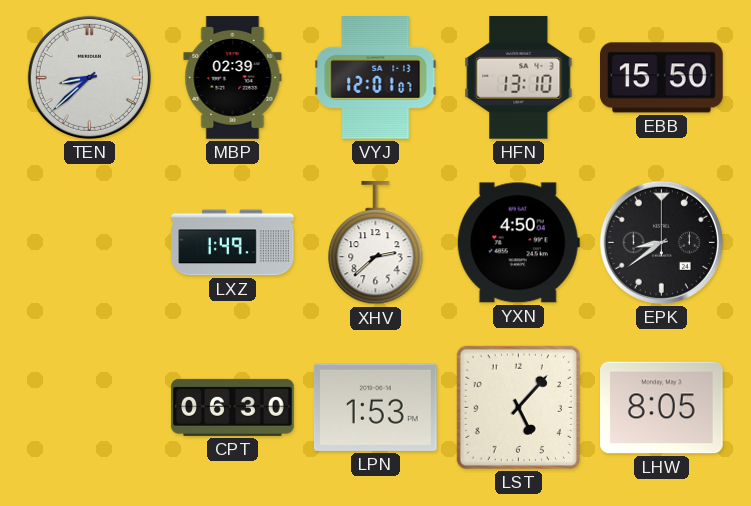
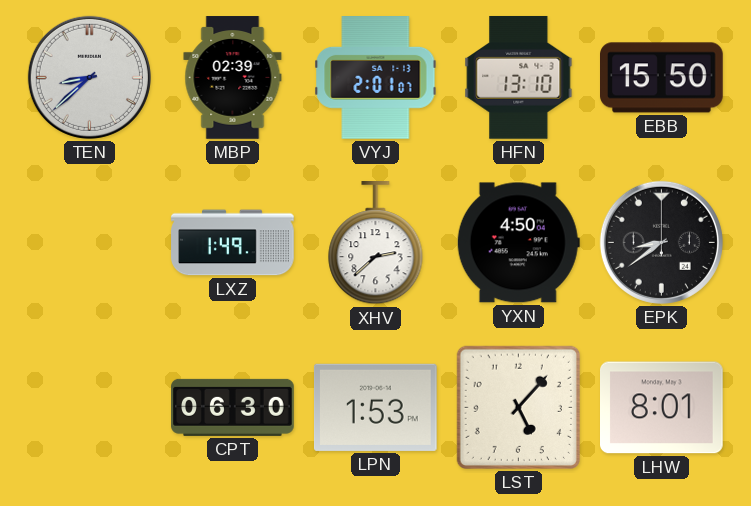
VYJ: 12:01 -> 2:01 (376, 78)
LHW: 8:05 -> 8:01 (662, 408)
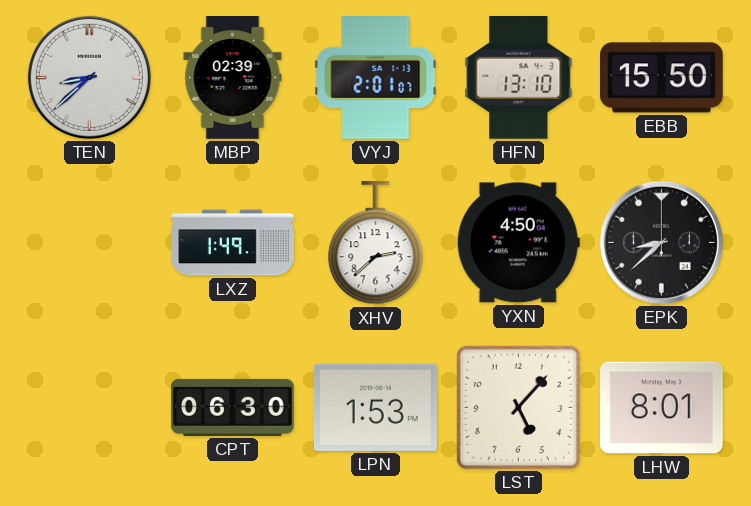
EPK: 8:39 -> 8:38 (661, 242)
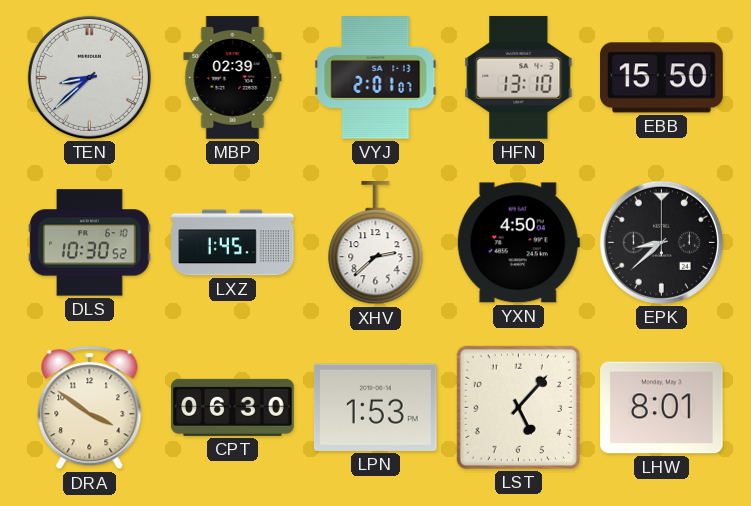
DLS: none -> 10:30 (90, 243)
LXZ: 1:49 -> 1:45 (233, 243)
DRA: none -> 3:51 (90, 408)
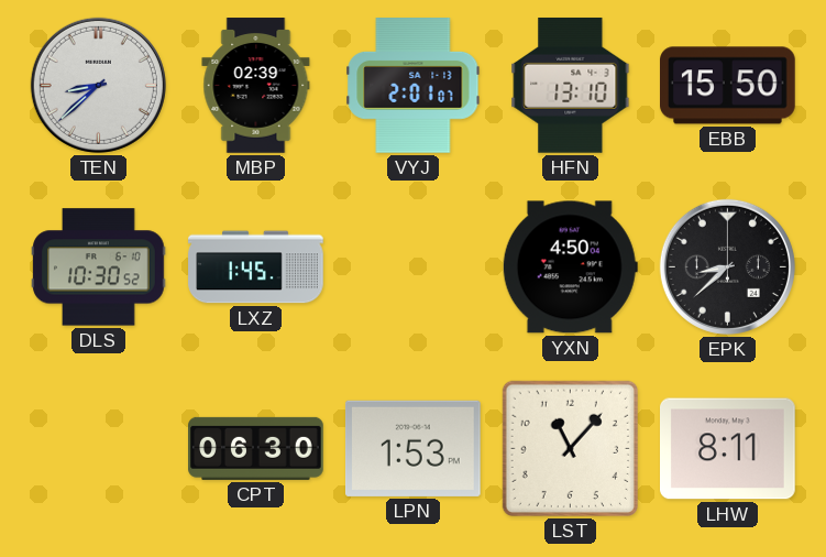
XHV: 2:38 -> none (376, 244)
DRA: 3:51 -> none (90, 408)
LST: 5:07 -> 11:07 (570, 448)
LHW: 8:01 -> 8:11 (728, 449)
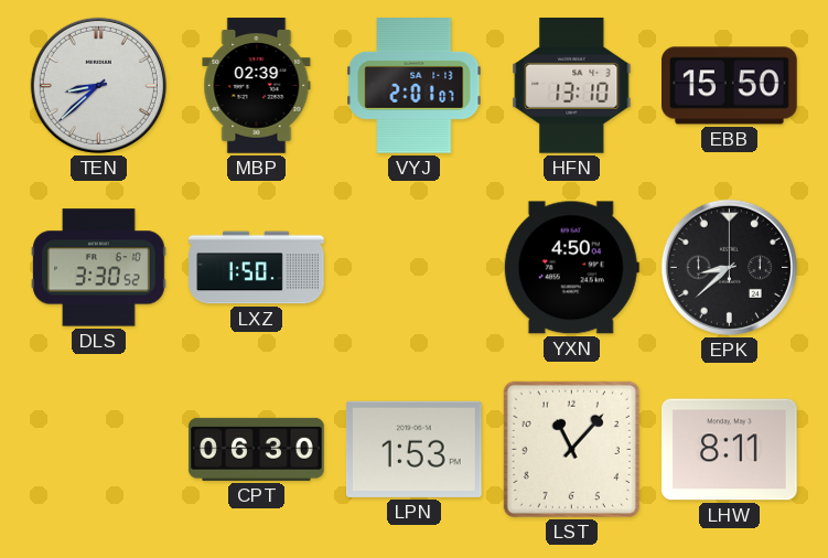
DLS: 10:30 -> 3:30 (99, 268)
LXZ: 1:45 -> 1:50 (257, 268)
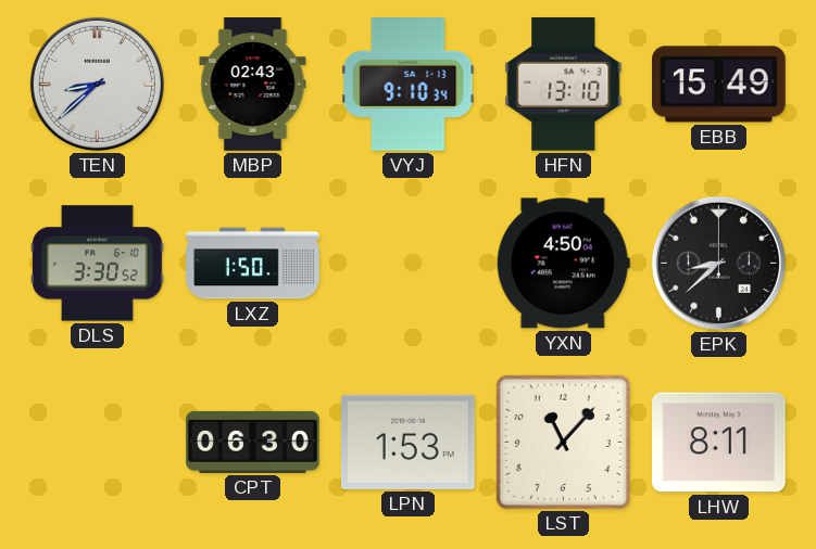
MBP: 02:39 -> 02:43 (253, 85)
VYJ: 2:01 -> 9:10 (409, 85)
EBB: 15:50 -> 15:49 (719, 85)
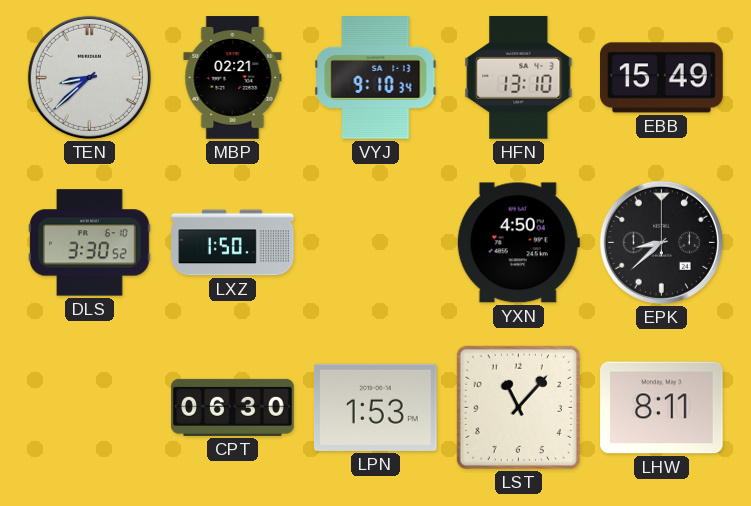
MBP: 02:43 -> 02:21 (233, 78)
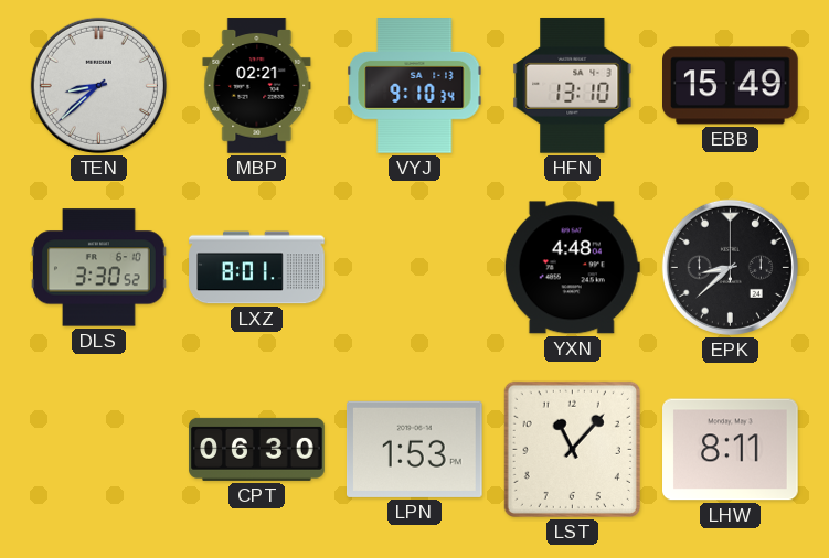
LXZ: 1:50 -> 8:01 (257, 268)
YXN: 4:50 -> 4:48 (572, 268)
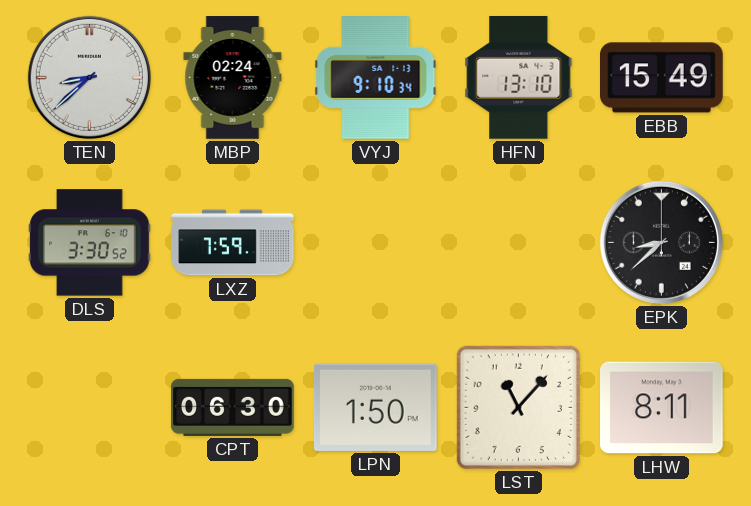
MBP: 02:21 -> 02:24 (233, 78)
LXZ: 8:01 -> 7:59 (233, 243)
YXN: 4:48 -> none (572, 268)
LPN: 1:53 -> 1:50 (376, 407)
